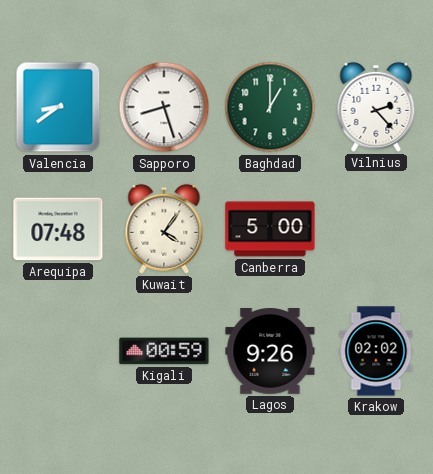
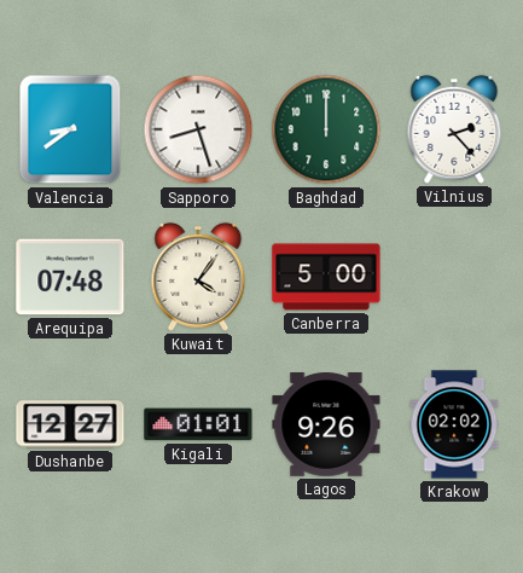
Baghdad: 1:00 -> 12:00 (326, 129)
Dushanbe: none -> 12:27 (70, 424)
Kigali: 00:59 -> 01:01 (198, 424)
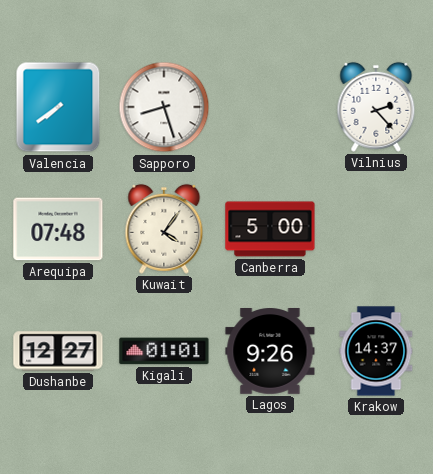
Valencia: 8:39 -> 7:39 (58, 107)
Baghdad: 12:00 -> none (326, 129)
Krakow: 02:02 -> 14:37 (376, 351)
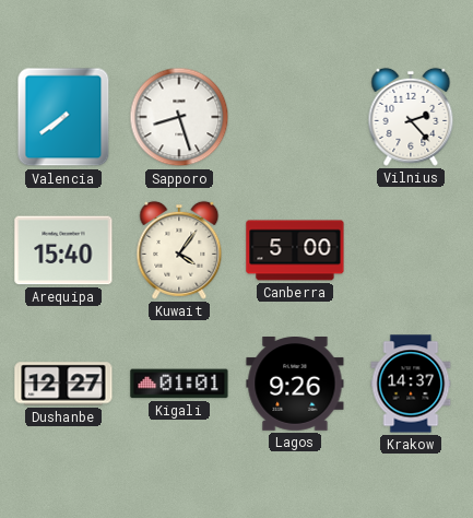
Arequipa: 07:48 -> 15:40 (63, 250)
